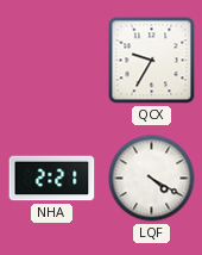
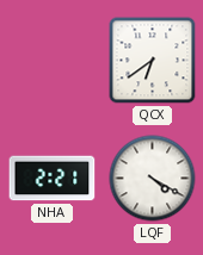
QCX: 9:35 -> 6:39 (153, 61)
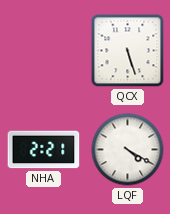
QCX: 6:39 -> 5:27 (128, 51)
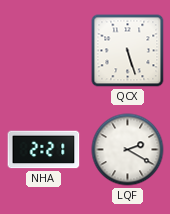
LQF: 4:20 -> 2:20 (128, 150)
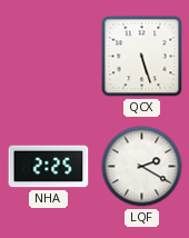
NHA: 2:21 -> 2:25 (49, 167)
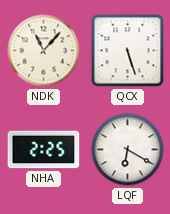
NDK: none -> 11:07 (44, 51)
LQF: 2:20 -> 6:20 (128, 150)
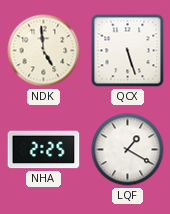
NDK: 11:07 -> 4:59 (44, 51)
LQF: 6:20 -> 1:20 (128, 150)
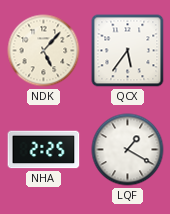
NDK: 4:59 -> 5:07 (44, 51)
QCX: 5:27 -> 5:36 (128, 51)
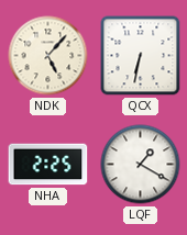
QCX: 5:36 -> 6:32 (141, 56)
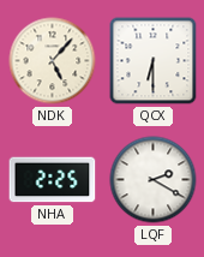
QCX: 6:32 -> 6:30 (154, 61)
LQF: 1:20 -> 2:20 (154, 180)
